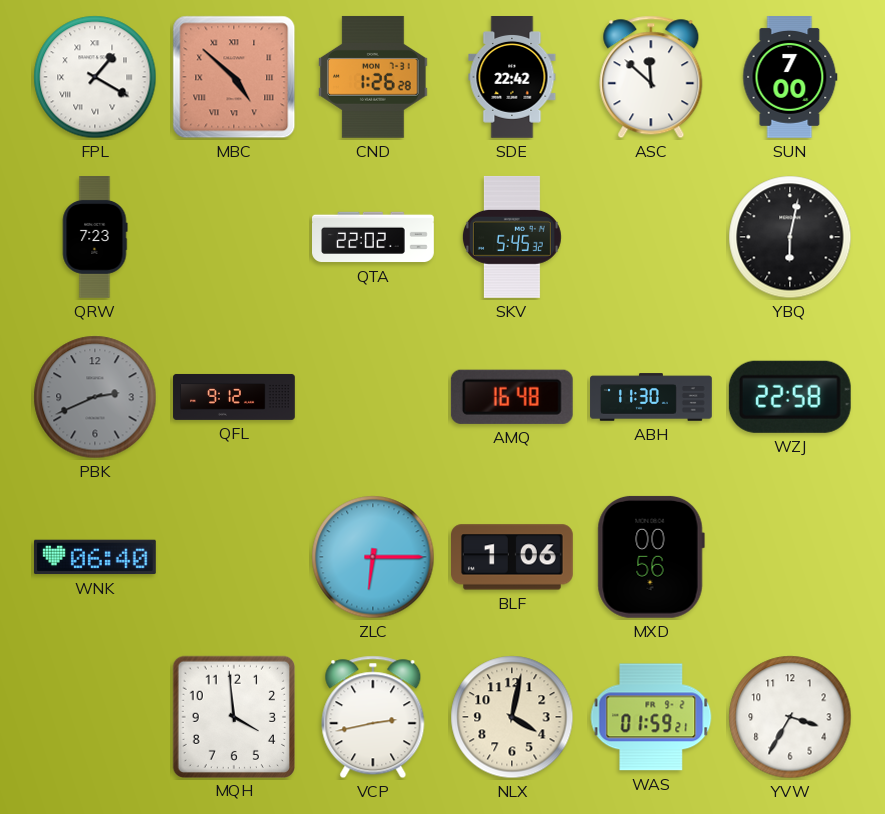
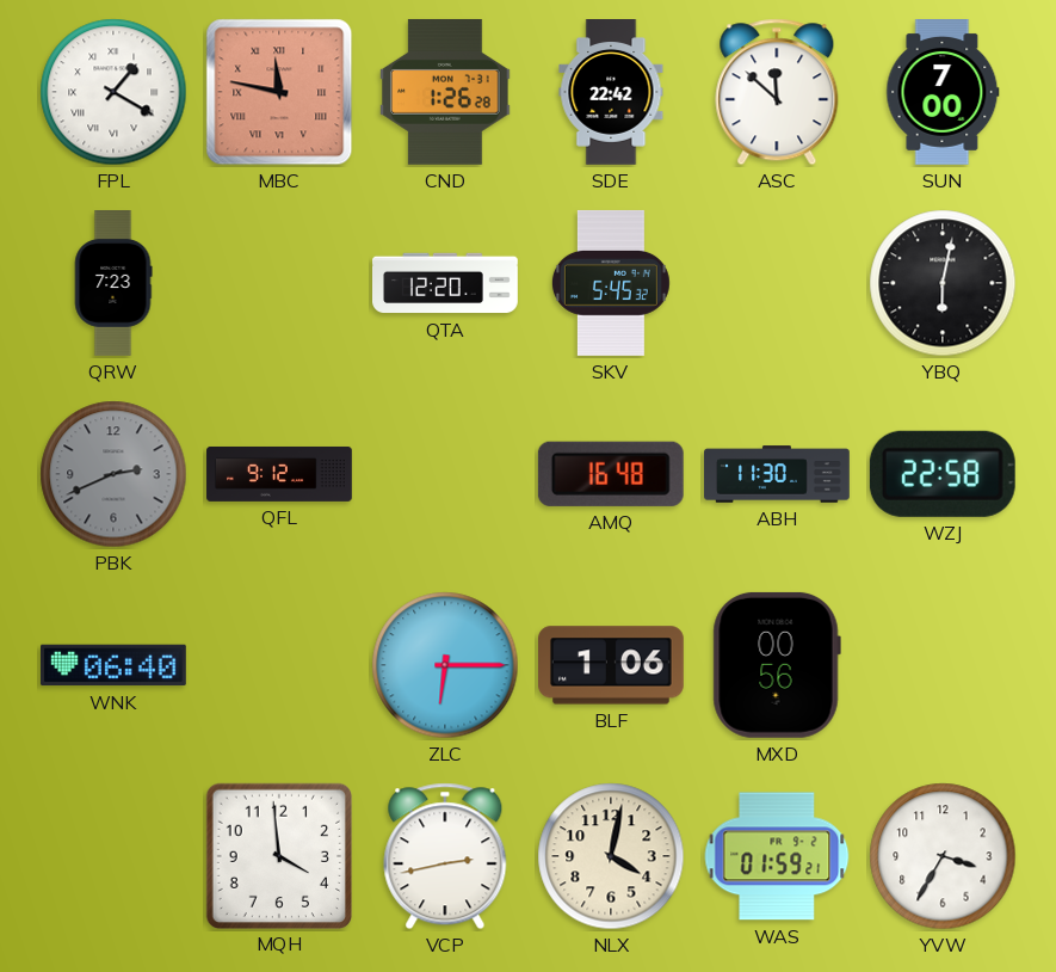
MBC: 4:52 -> 11:47 (279, 92)
QTA: 22:02 -> 12:20 (446, 283)
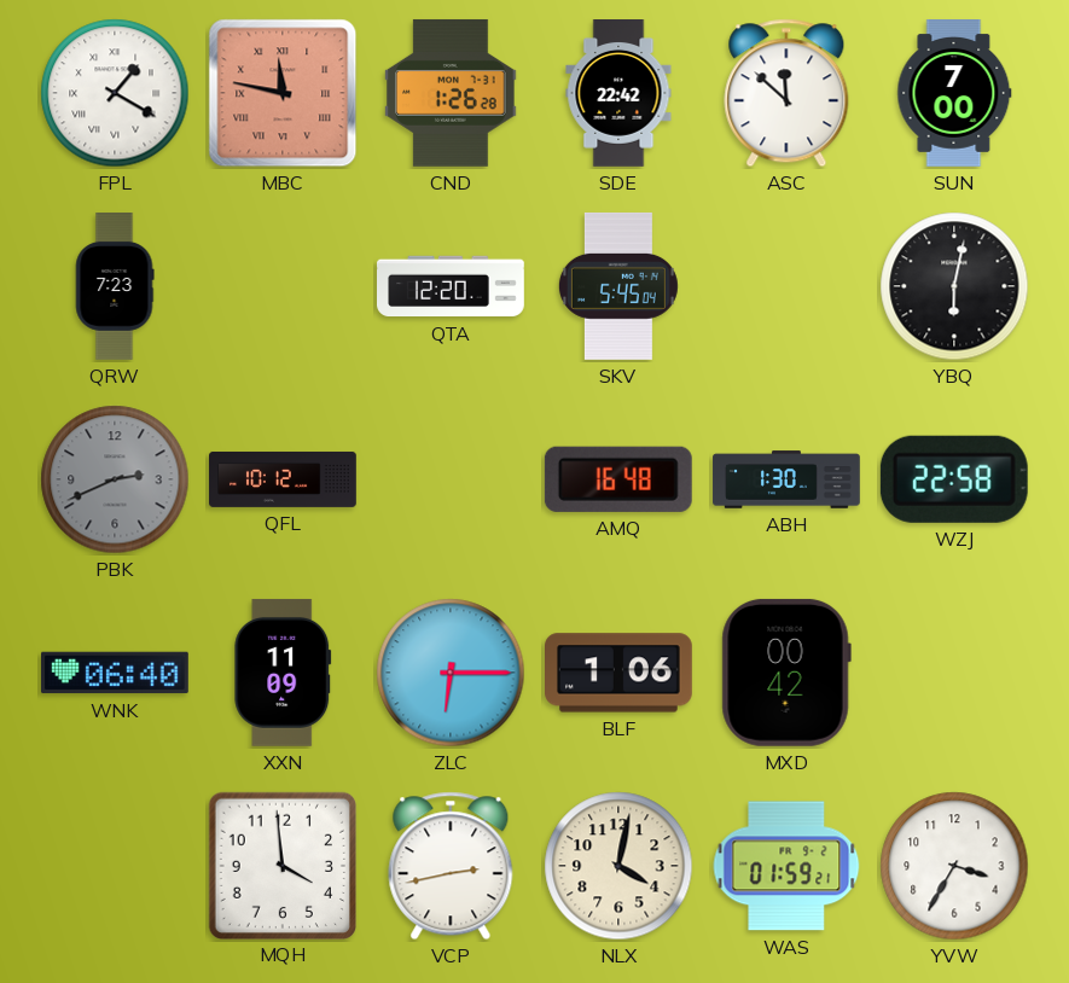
SKV: 5:45:32 -> 5:45:04 (618, 286)
QFL: 9:12 -> 10:12 (283, 479)
ABH: 11:30 -> 1:30 (786, 479)
XXN: none -> 11:09 (283, 673)
MXD: 00:56 -> 00:42 (786, 673)
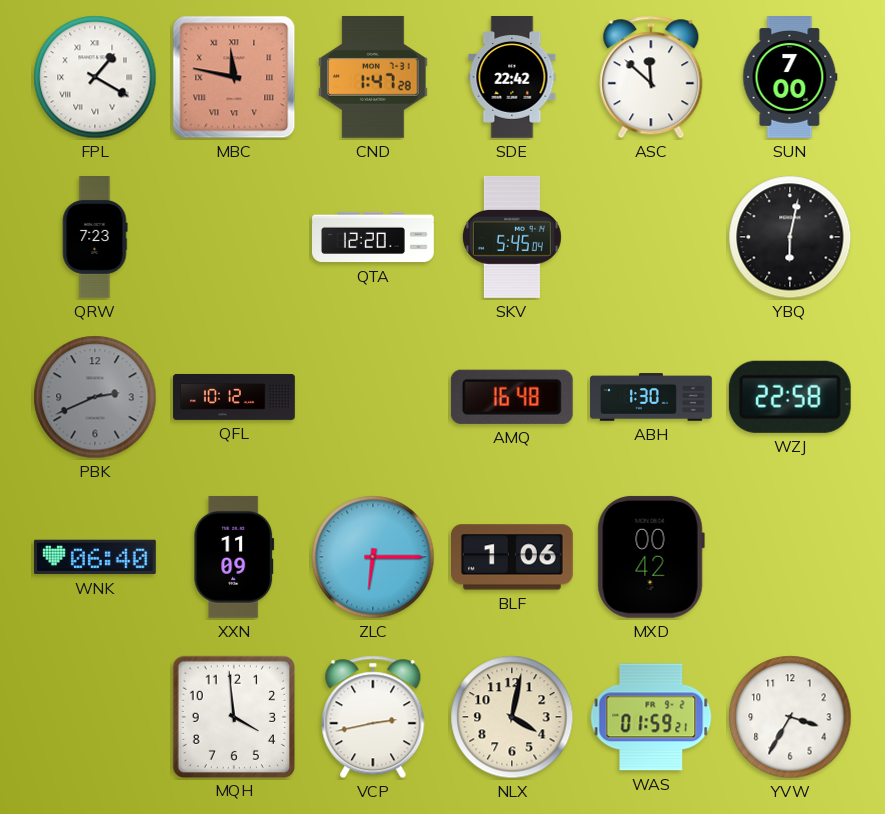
CND: 1:26 -> 1:47 (373, 77)
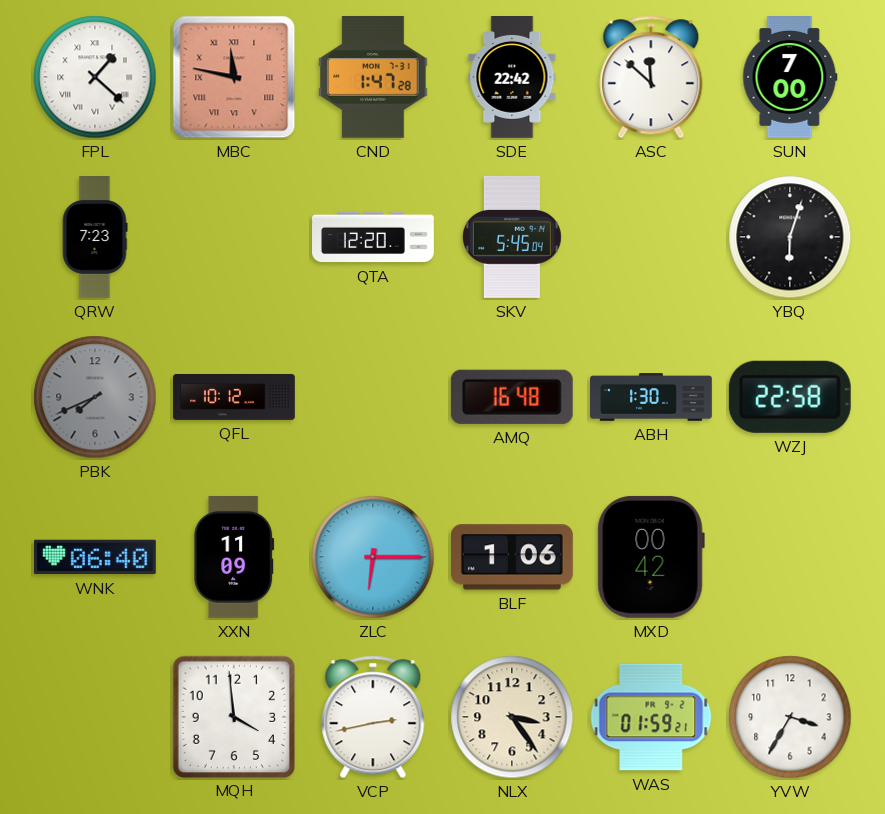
FPL: 1:20 -> 1:22 (95, 77)
YBQ: 6:02 -> 6:03 (790, 237)
PBK: 2:41 -> 7:41 (95, 397)
NLX: 4:02 -> 3:24 (512, 717)
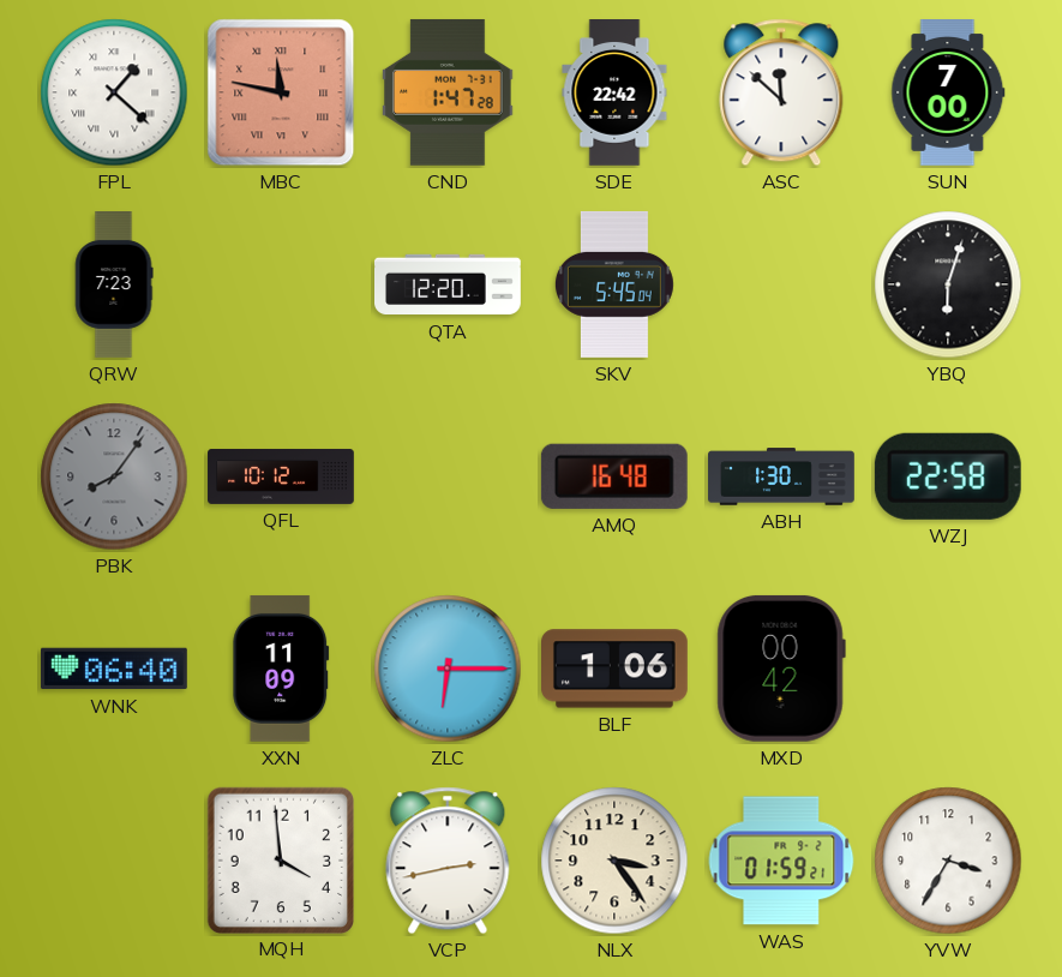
PBK: 7:41 -> 8:06 (114, 476)
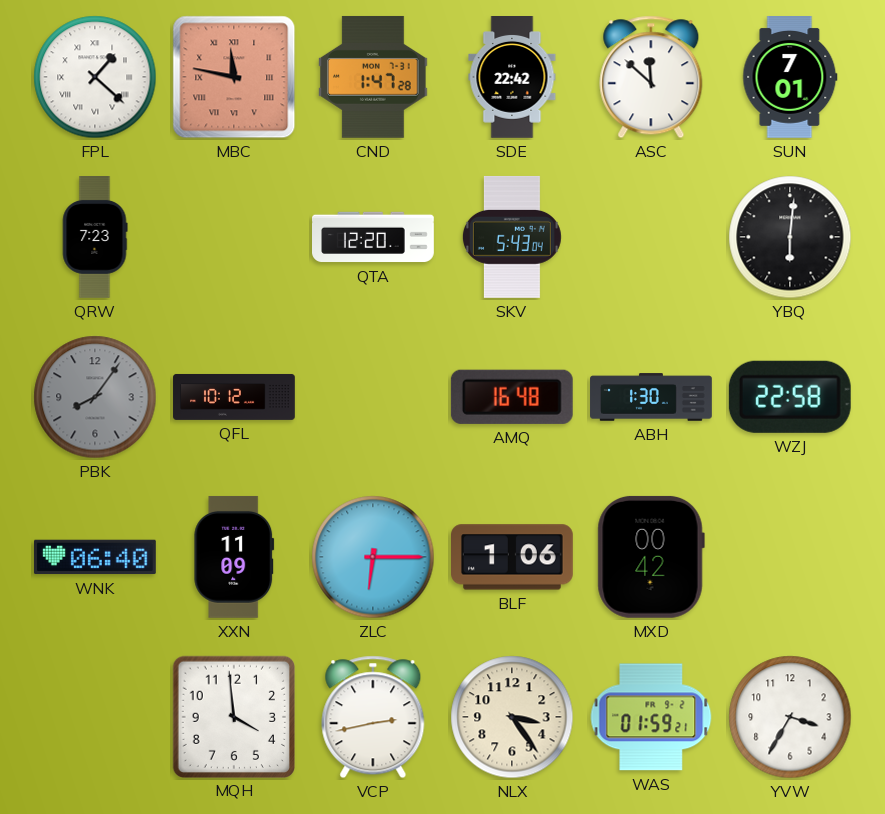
SUN: 7:00 -> 7:01 (790, 78)
SKV: 5:45 -> 5:43 (512, 237)
YBQ: 6:03 -> 6:01 (790, 237)
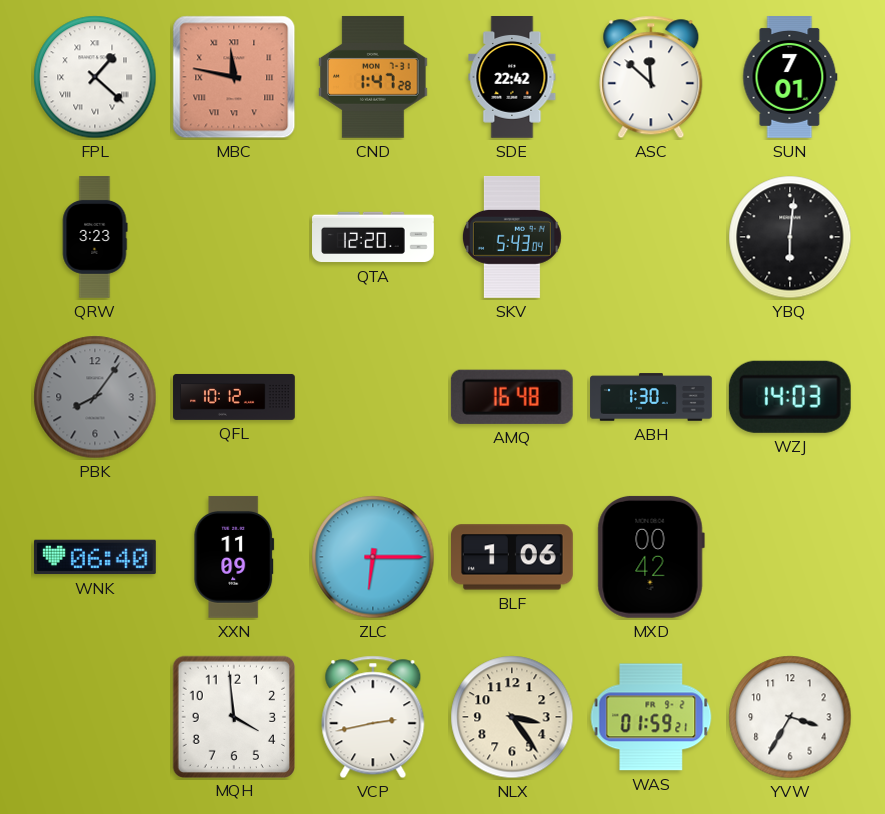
QRW: 7:23 -> 3:23 (95, 238)
WZJ: 22:58 -> 14:03 (790, 397)
